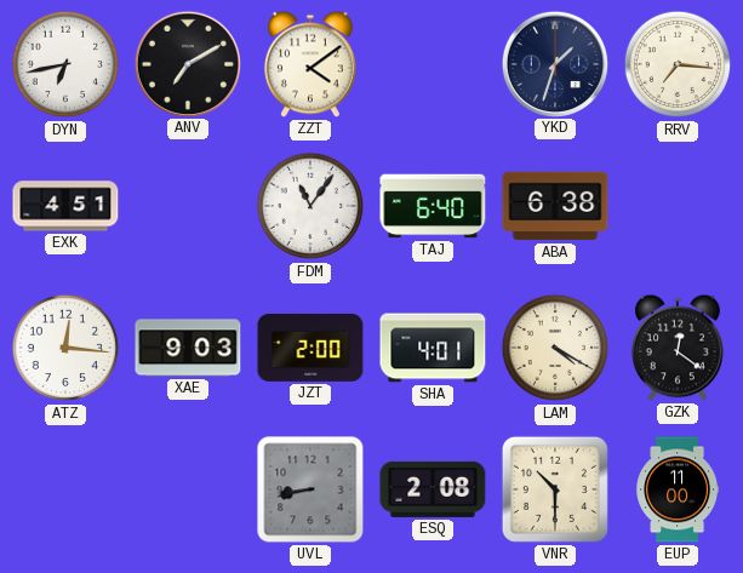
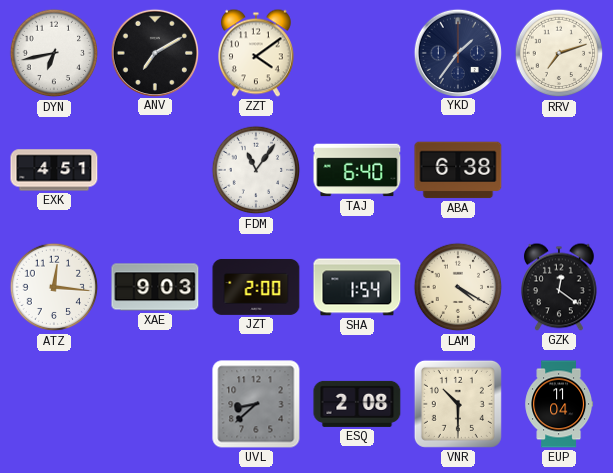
YKD: 1:33 -> 1:36 (457, 52)
RRV: 7:16 -> 7:12 (559, 53)
SHA: 4:01 -> 1:54 (357, 287)
UVL: 8:43 -> 8:38 (256, 404)
EUP: 11:00 -> 11:04 (559, 404)
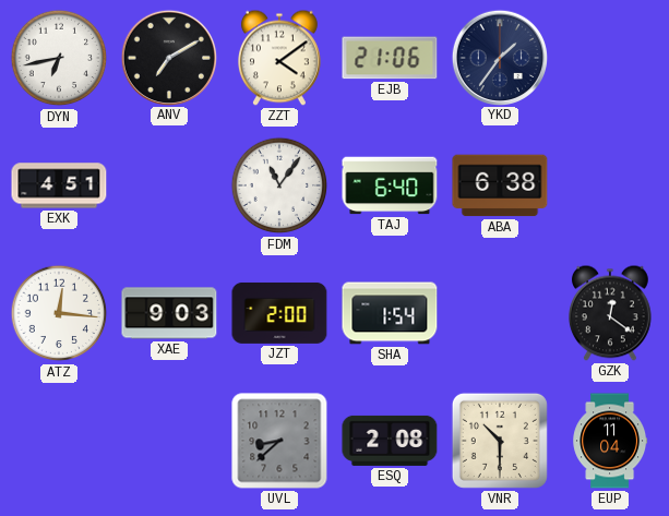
EJB: none -> 21:06 (390, 58)
RRV: 7:12 -> none (559, 53)
LAM: 4:20 -> none (458, 287)
